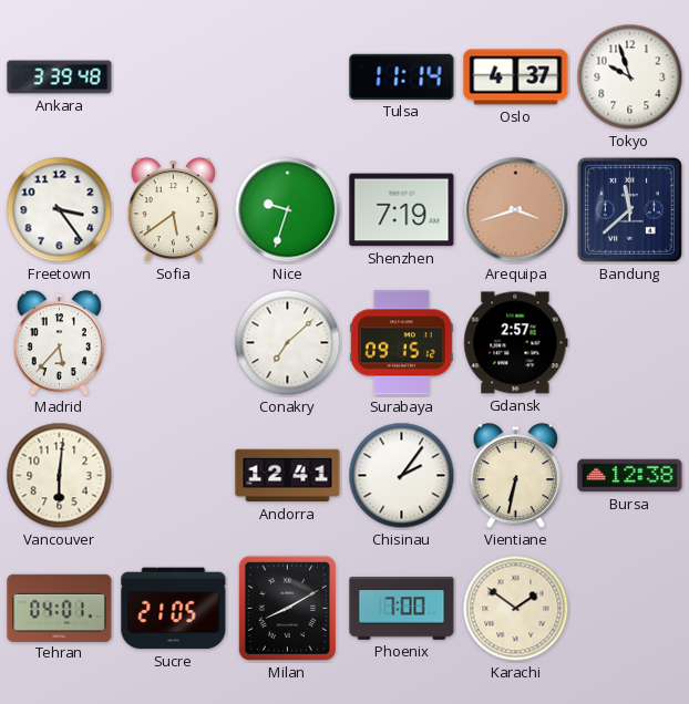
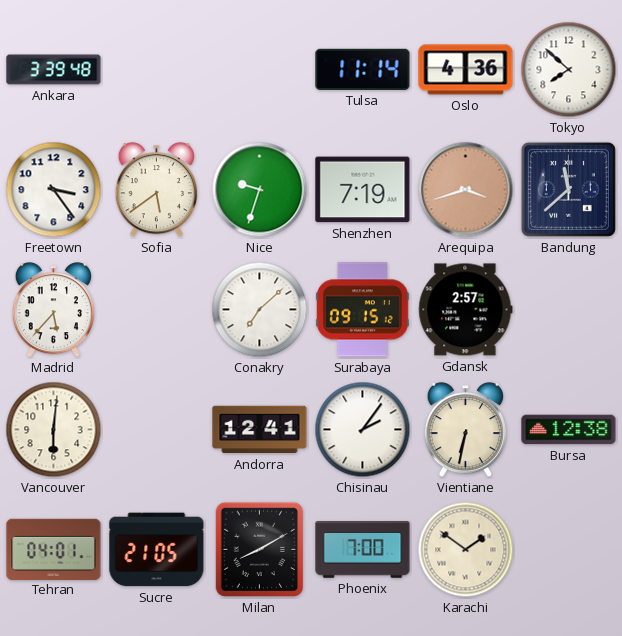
Oslo: 4:37 -> 4:36 (466, 70)
Tokyo: 9:57 -> 7:52 (569, 70)
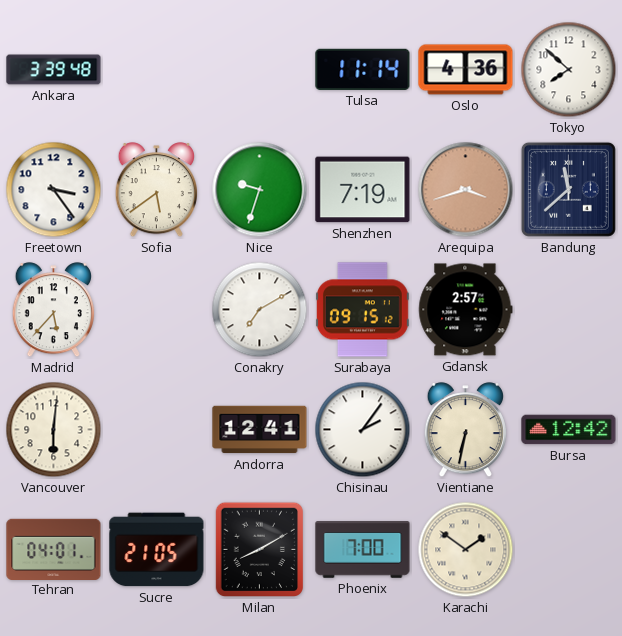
Conakry: 7:08 -> 7:10 (260, 310)
Bursa: 12:38 -> 12:42 (569, 430)
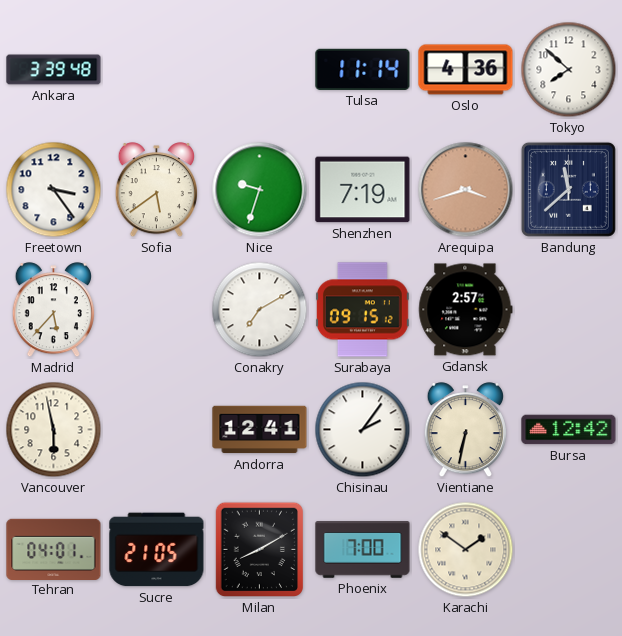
Vancouver: 6:01 -> 5:58 (54, 430)
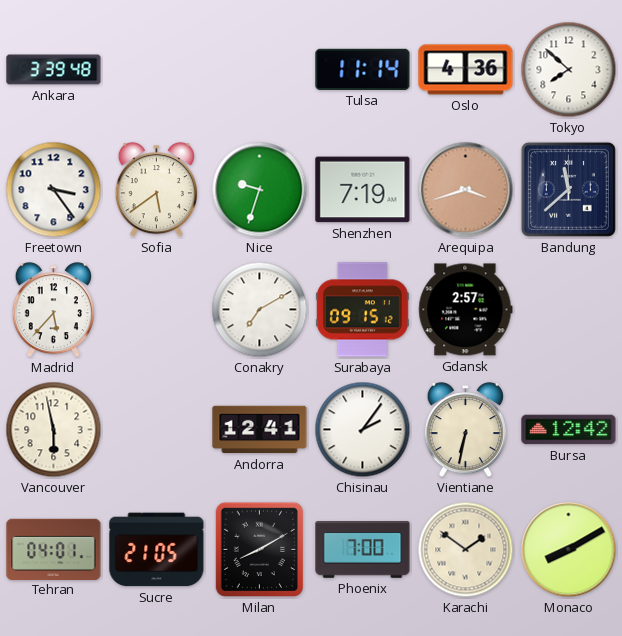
Monaco: none -> 8:10 (569, 550)
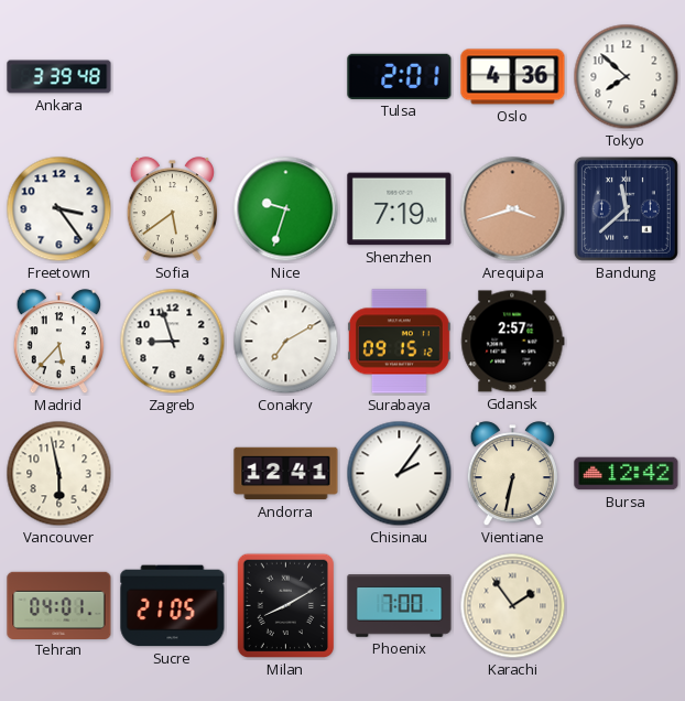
Tulsa: 11:14 -> 2:01 (400, 76)
Zagreb: none -> 8:57 (173, 342)
Karachi: 1:51 -> 1:54 (513, 606)
Monaco: 8:10 -> none (569, 550)
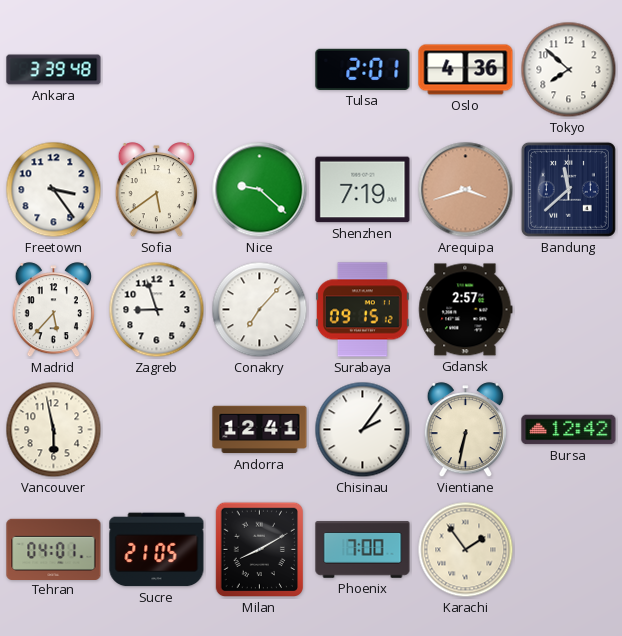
Nice: 9:33 -> 9:22 (260, 190)
Conakry: 7:10 -> 7:07 (260, 310)
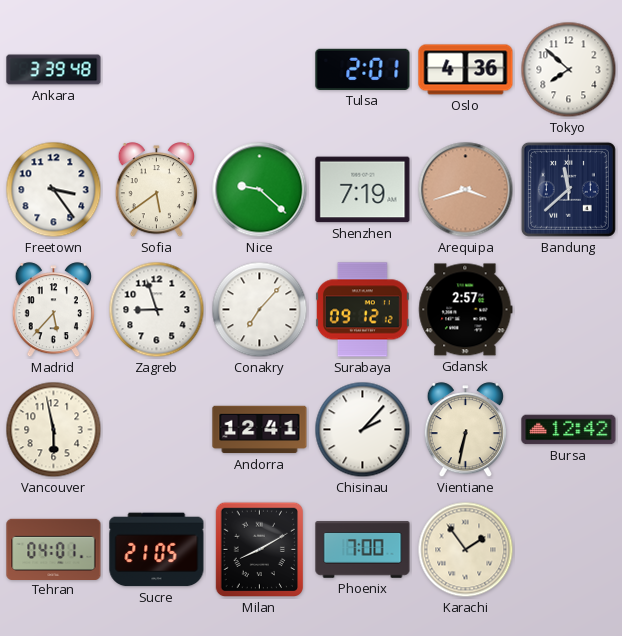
Surabaya: 09:15 -> 09:12 (362, 310)
Chisinau: 2:06 -> 2:07 (363, 430)
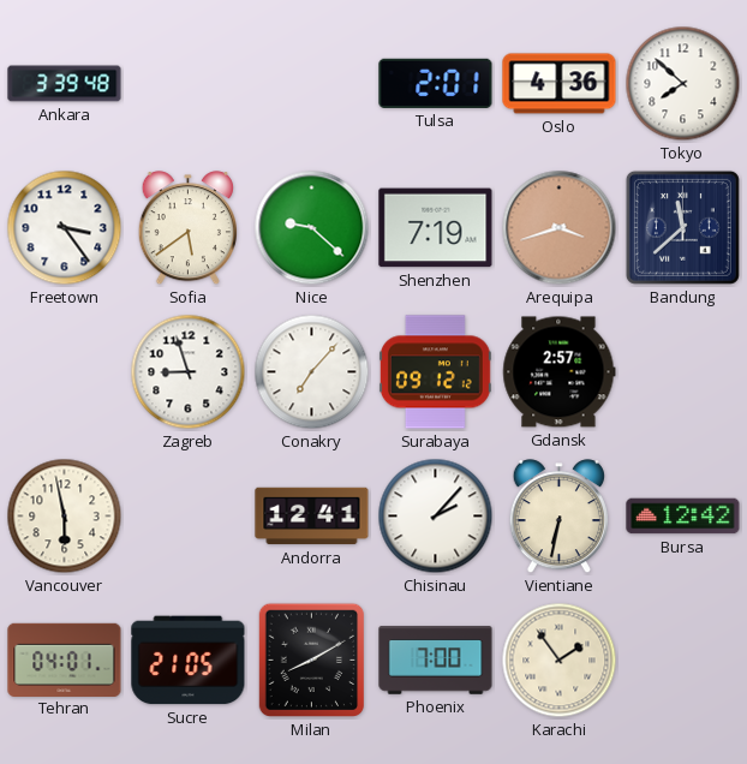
Madrid: 5:37 -> none (53, 310)
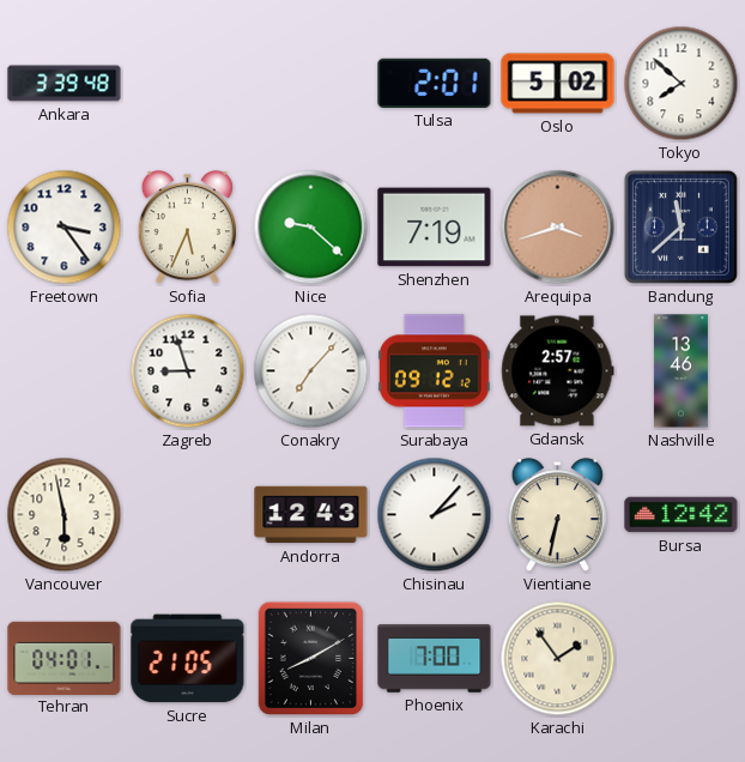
Oslo: 4:36 -> 5:02 (558, 84)
Sofia: 5:39 -> 5:34 (187, 228)
Nashville: none -> 13:46 (680, 371)
Andorra: 12:41 -> 12:43 (311, 515)
